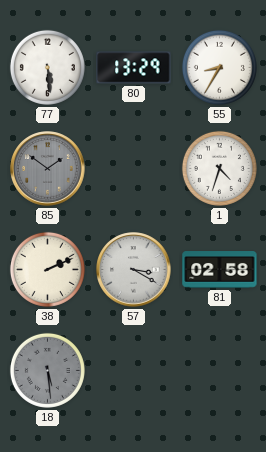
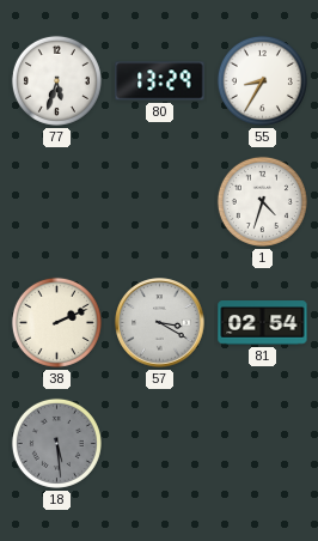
77: 5:29 -> 5:33 (56, 80)
85: 1:51 -> none (48, 169)
81: 02:58 -> 02:54 (263, 323)
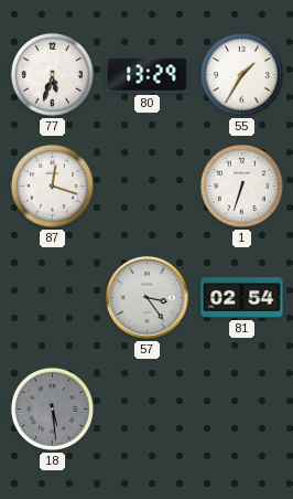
55: 8:35 -> 1:35 (241, 74)
87: none -> 12:18 (52, 185)
1: 4:33 -> 6:33 (241, 185)
38: 2:11 -> none (56, 322)
57: 3:20 -> 3:24 (148, 298)
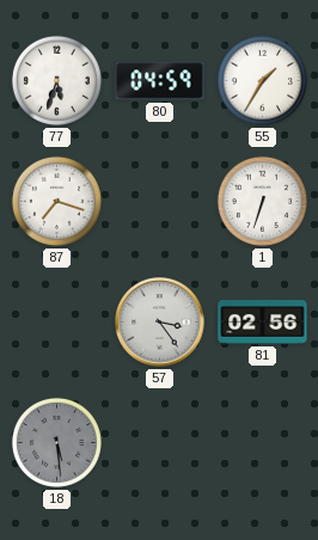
80: 13:29 -> 04:59 (160, 81)
87: 12:18 -> 7:18 (56, 201)
81: 02:54 -> 02:56 (263, 323)
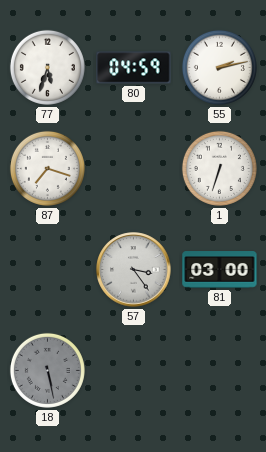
55: 1:35 -> 2:13 (219, 67)
81: 02:56 -> 03:00 (220, 270)
18: 5:29 -> 5:28 (47, 370)
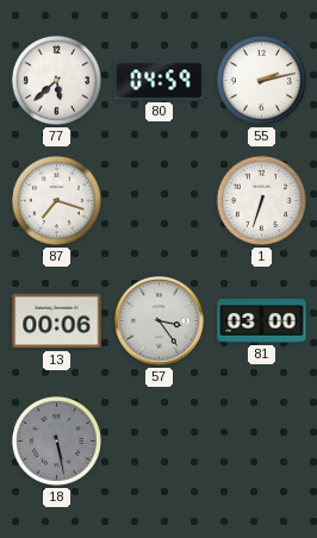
77: 5:33 -> 5:38 (56, 80)
13: none -> 00:06 (57, 321)
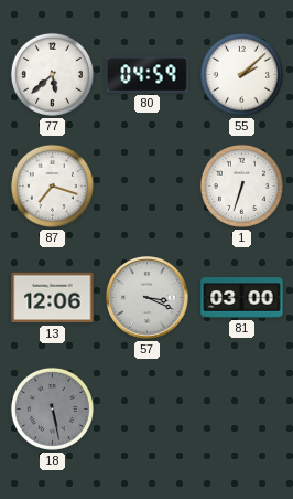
55: 2:13 -> 2:08 (241, 74)
13: 00:06 -> 12:06 (53, 298)
57: 3:24 -> 3:19 (148, 298)
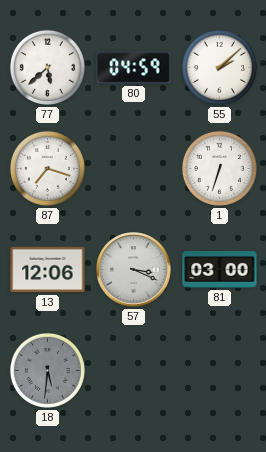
18: 5:28 -> 5:31 (47, 370)
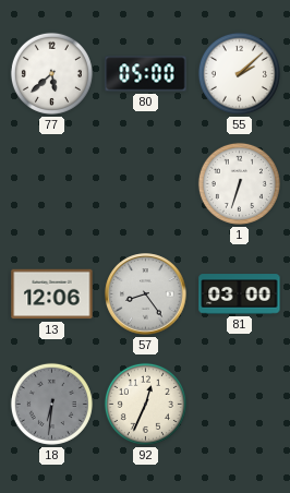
80: 04:59 -> 05:00 (146, 74)
87: 7:18 -> none (47, 168)
57: 3:19 -> 8:24 (146, 294)
18: 5:31 -> 6:31 (51, 404)
92: none -> 12:34 (145, 404)
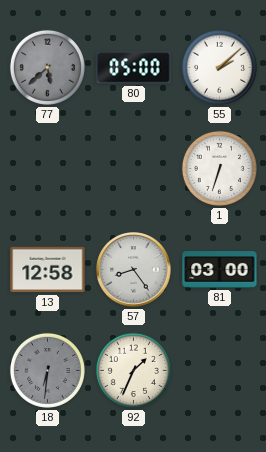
77 dial: white -> grey (47, 67)
13: 12:06 -> 12:58 (48, 270)
92: 12:34 -> 1:34 (133, 370)
